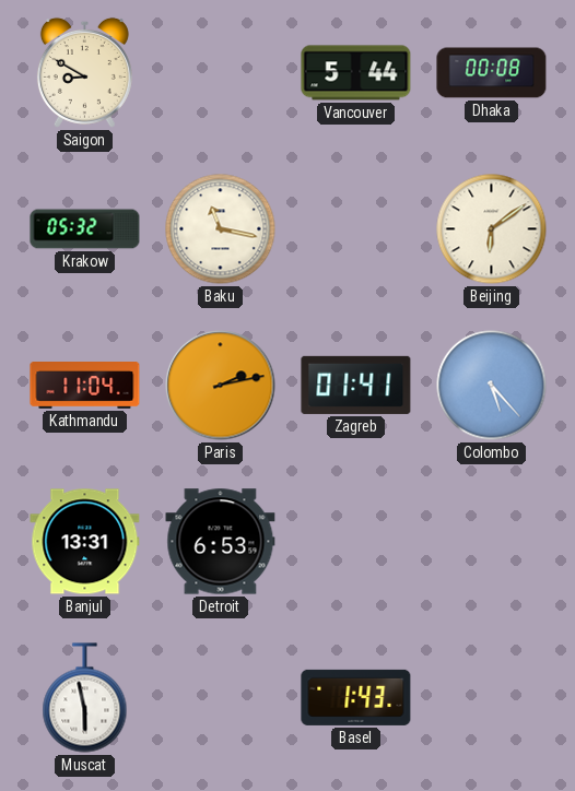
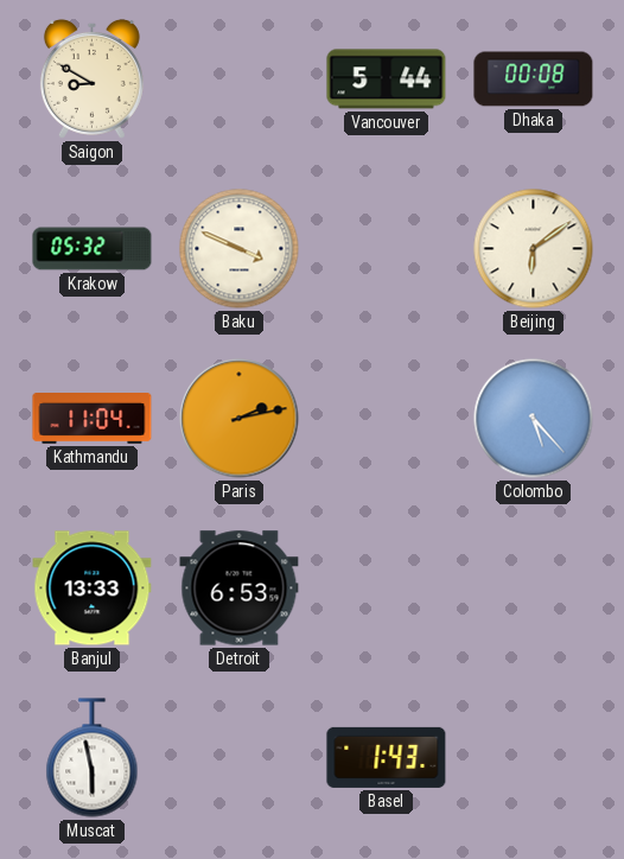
Baku: 11:17 -> 3:49 (240, 249)
Zagreb: 01:41 -> none (356, 385)
Banjul: 13:31 -> 13:33 (93, 588)
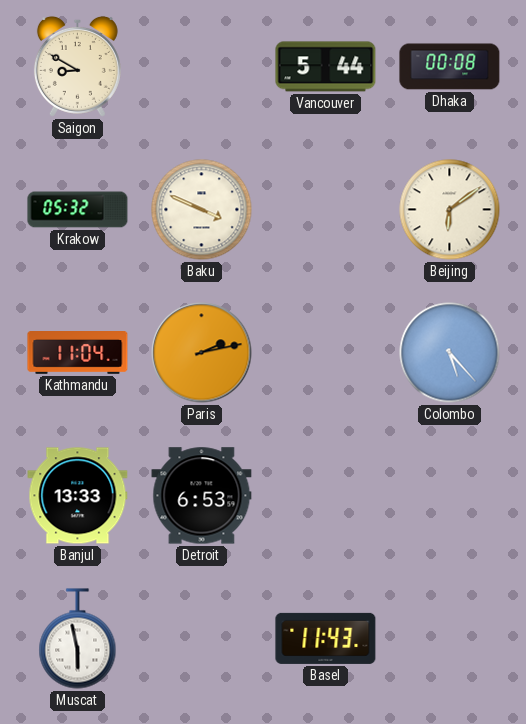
Basel: 1:43 -> 11:43 (326, 638)
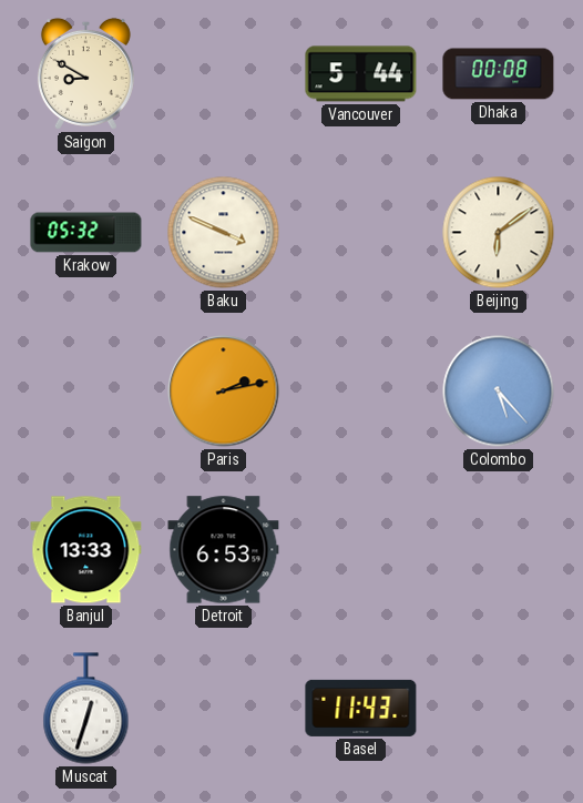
Kathmandu: 11:04 -> none (78, 353)
Muscat: 5:58 -> 12:33 (86, 709)
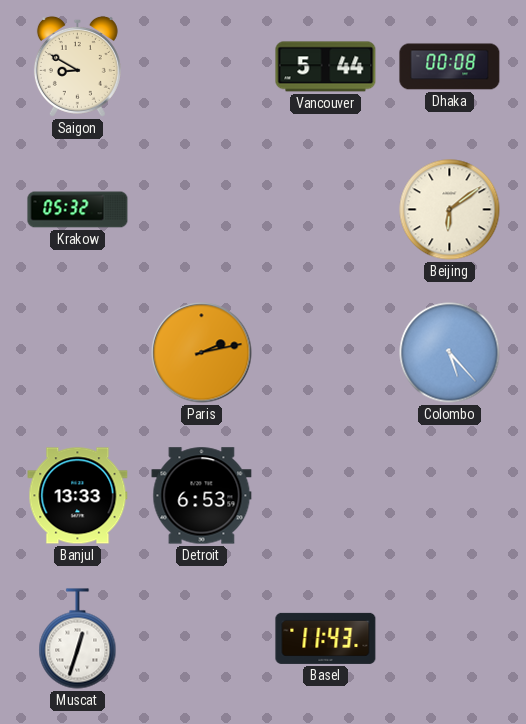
Baku: 3:49 -> none (224, 233)
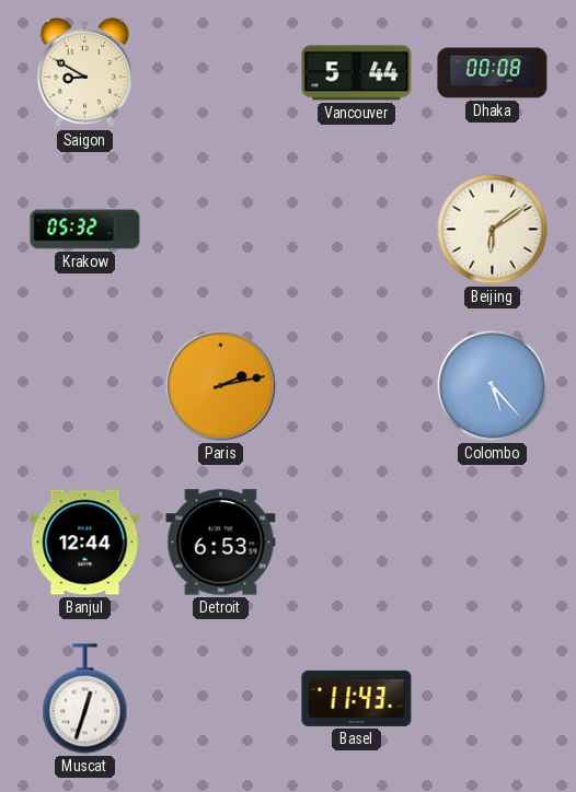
Banjul: 13:33 -> 12:44 (85, 543)
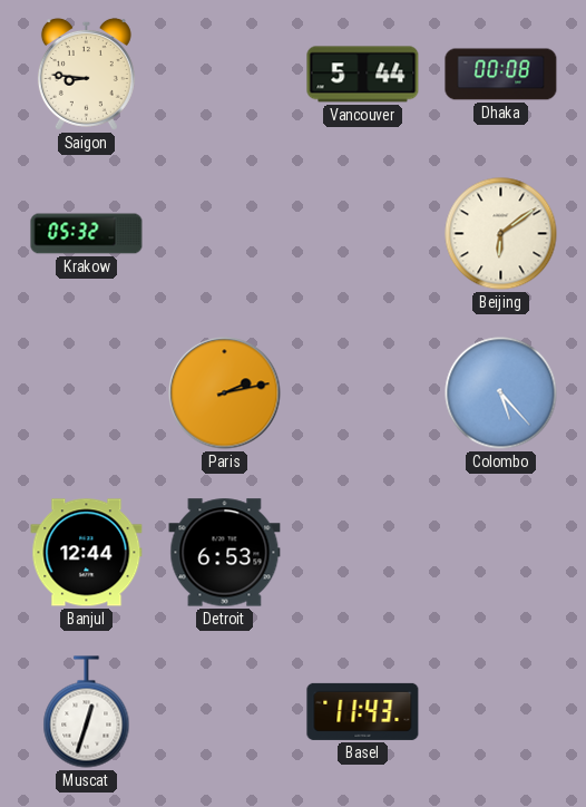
Saigon: 8:50 -> 8:46 (86, 74)
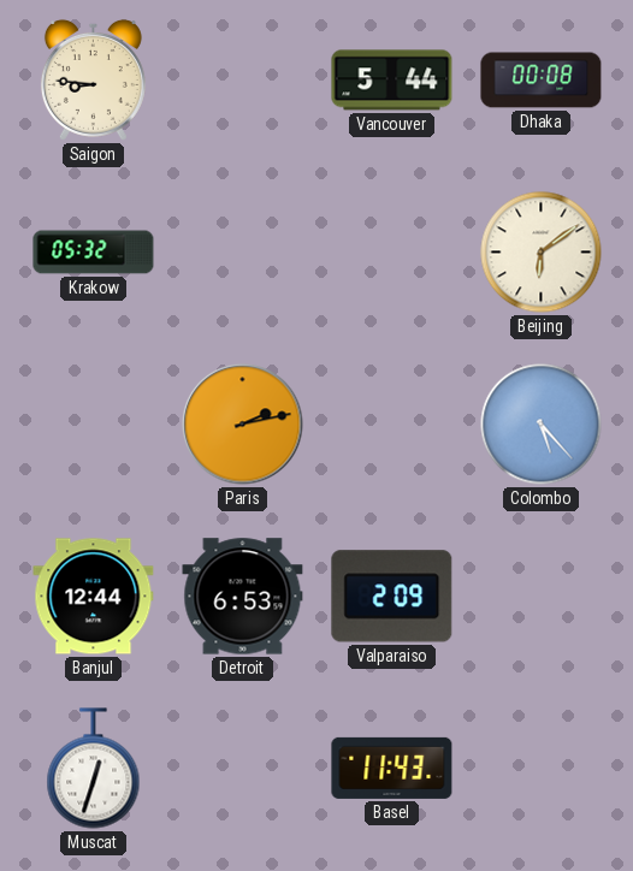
Valparaiso: none -> 2:09 (392, 597)
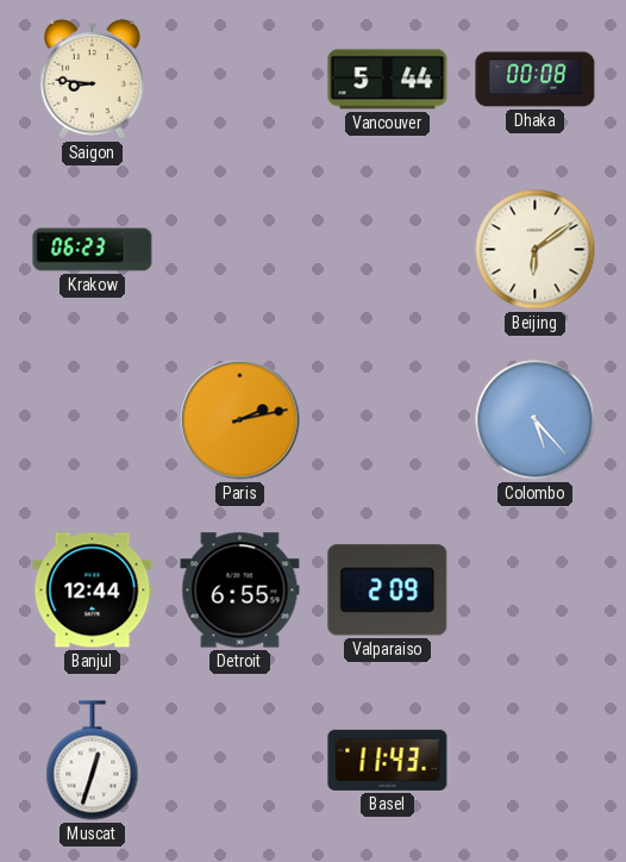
Krakow: 05:32 -> 06:23 (93, 250)
Detroit: 6:53 -> 6:55 (240, 591)
